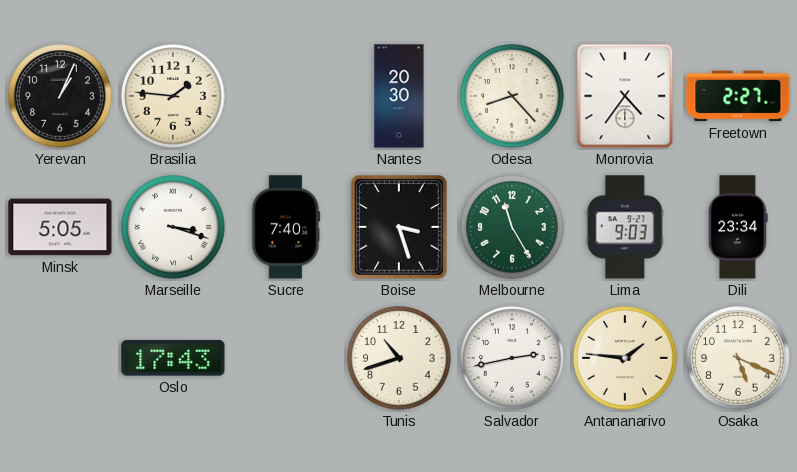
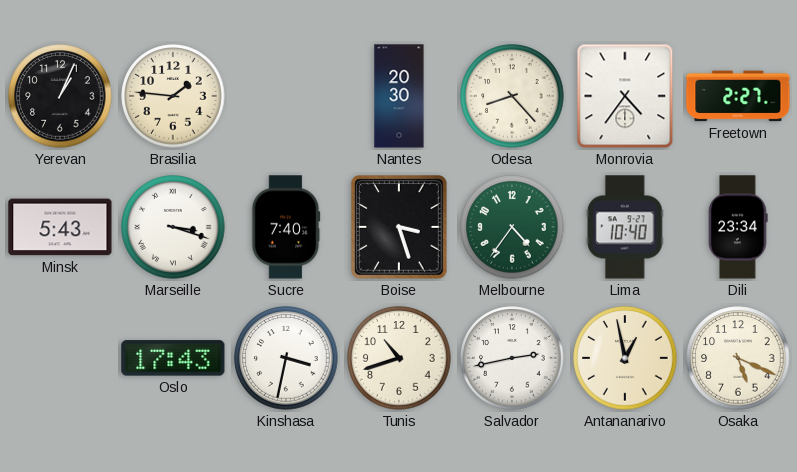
Minsk: 5:05 -> 5:43 (60, 227)
Melbourne: 11:25 -> 4:36 (512, 227)
Lima: 9:03 -> 10:40 (625, 227)
Kinshasa: none -> 3:32 (286, 358)
Antananarivo: 1:46 -> 12:58 (625, 358)
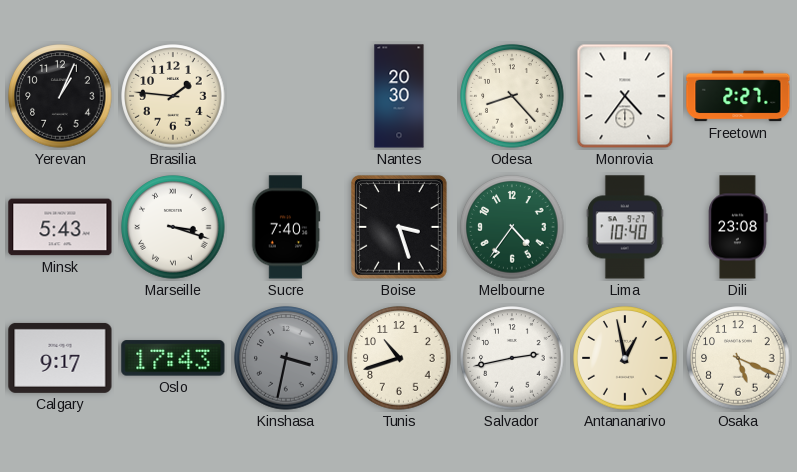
Dili: 23:34 -> 23:08 (738, 227)
Calgary: none -> 9:17 (60, 358)
Kinshasa dial: white -> grey (286, 358)
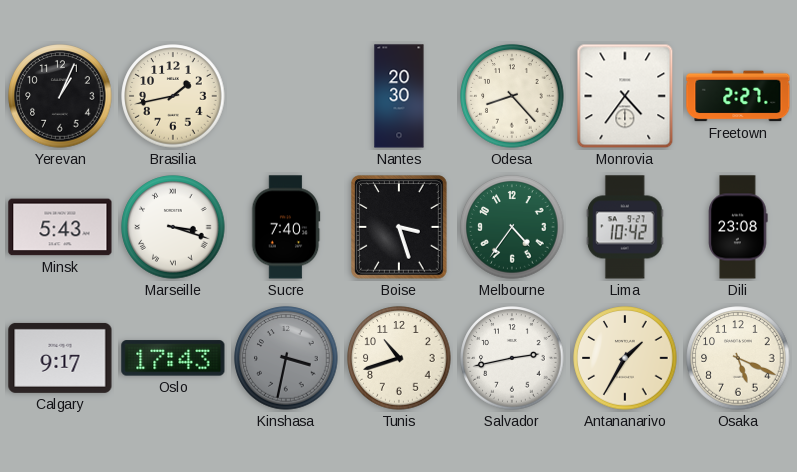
Brasilia: 1:46 -> 1:43 (173, 96)
Lima: 10:40 -> 10:42 (625, 227)
Antananarivo: 12:58 -> 1:35 (625, 358)
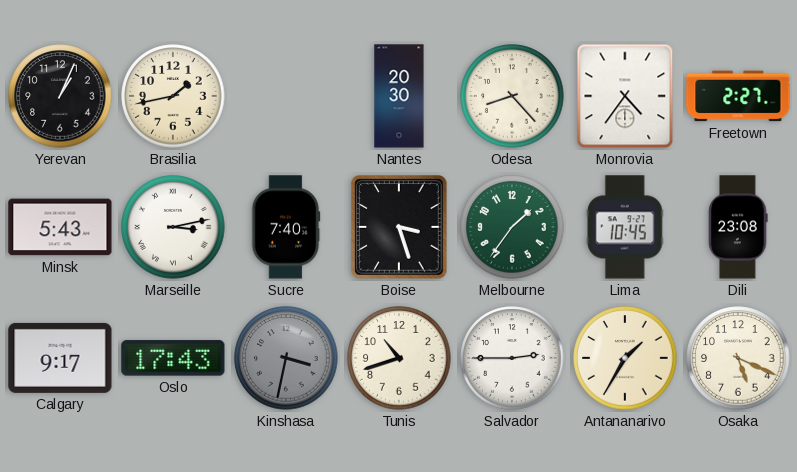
Marseille: 3:18 -> 3:13 (173, 227)
Melbourne: 4:36 -> 1:36 (512, 227)
Lima: 10:42 -> 10:45 (625, 227)
Salvador: 2:43 -> 2:45 (512, 358)
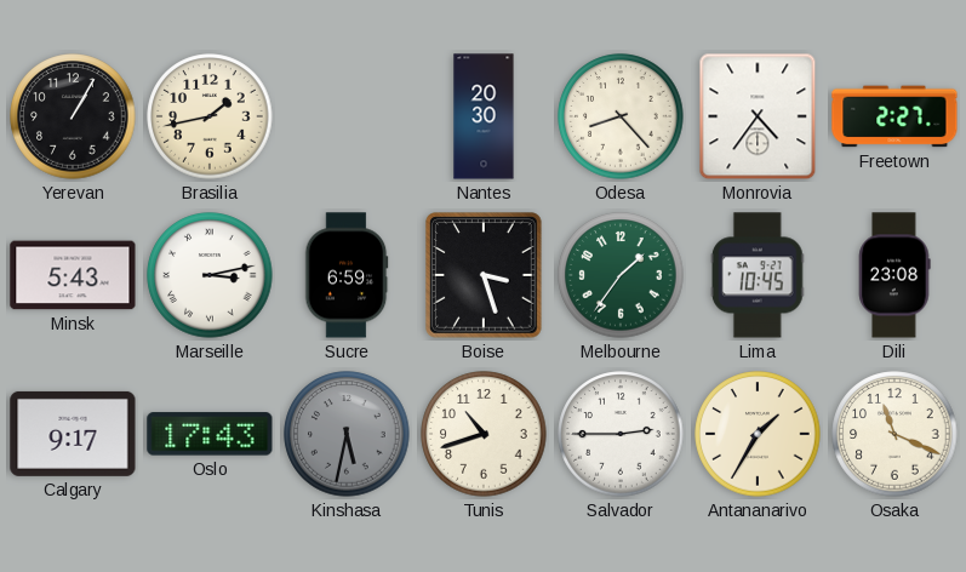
Yerevan: 1:04 -> 1:05 (73, 116)
Sucre: 7:40 -> 6:59 (347, 275)
Kinshasa: 3:32 -> 5:32 (347, 434)
Osaka: 5:19 -> 11:19 (894, 434)
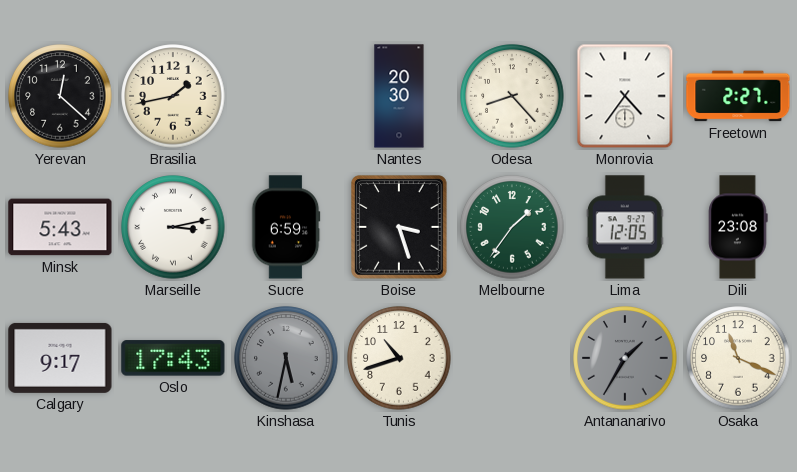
Yerevan: 1:05 -> 12:22 (60, 96)
Lima: 10:45 -> 12:05 (625, 227)
Salvador: 2:45 -> none (621, 434)
Antananarivo dial: cream -> grey (625, 358)
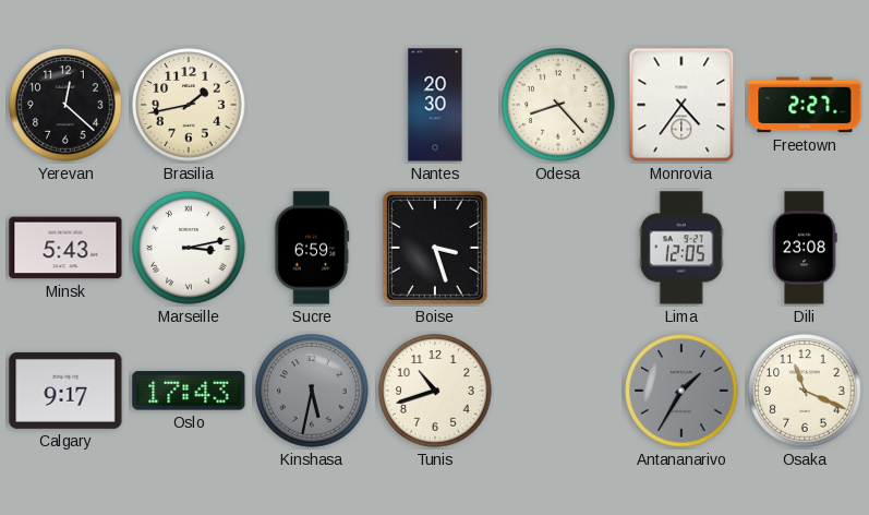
Melbourne: 1:36 -> none (512, 227)
